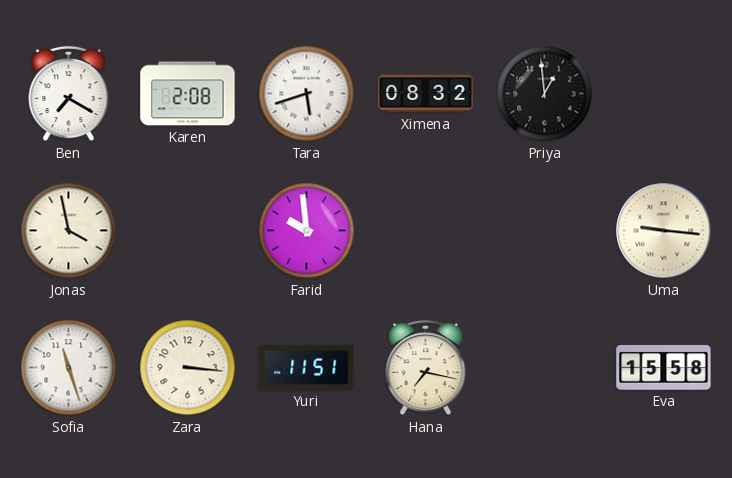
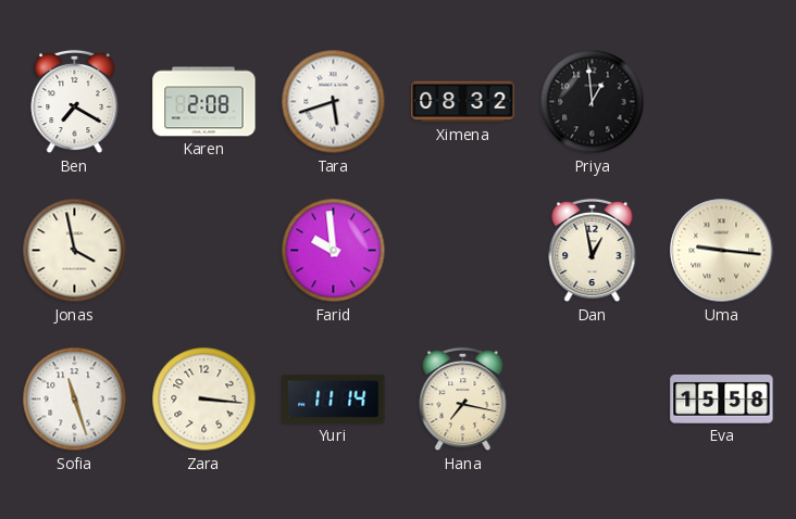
Dan: none -> 12:58 (593, 251)
Yuri: 11:51 -> 11:14 (334, 398)
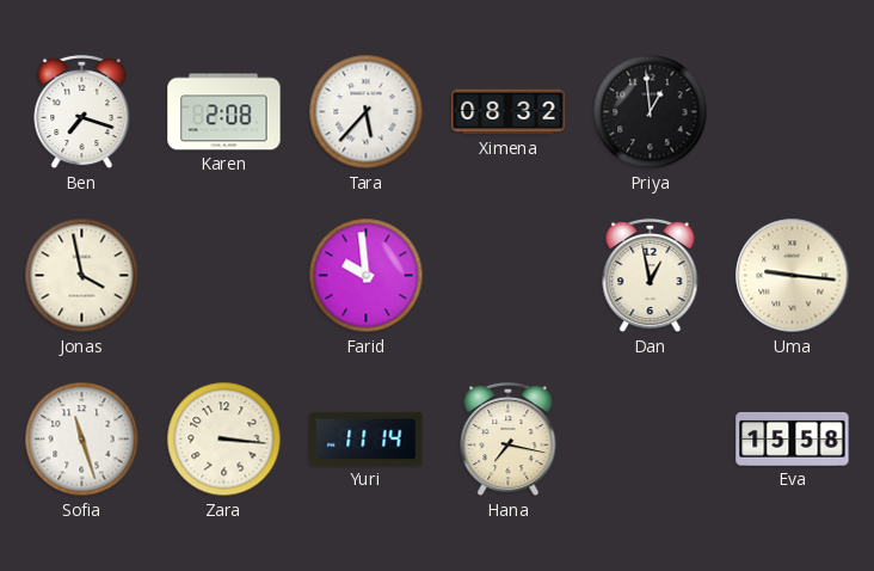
Ben: 7:20 -> 7:18 (82, 112)
Tara: 5:42 -> 5:37 (367, 112)
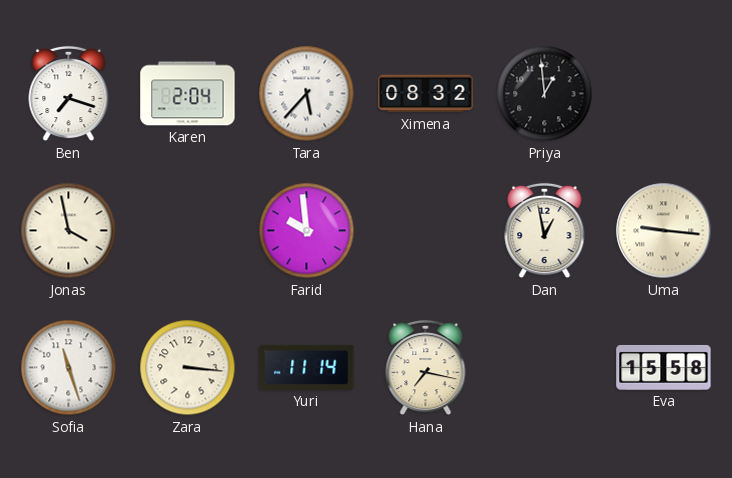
Karen: 2:08 -> 2:04 (188, 94)
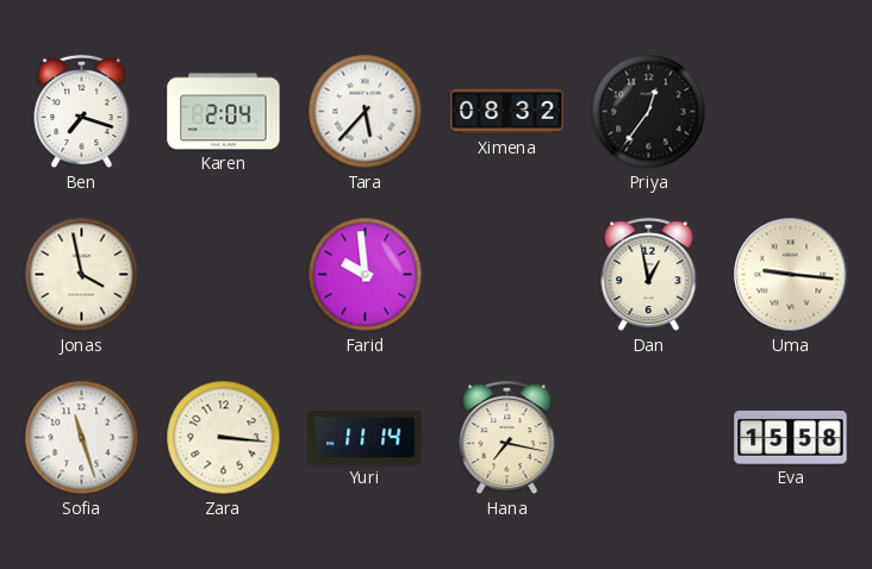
Priya: 12:59 -> 12:36 (649, 112)
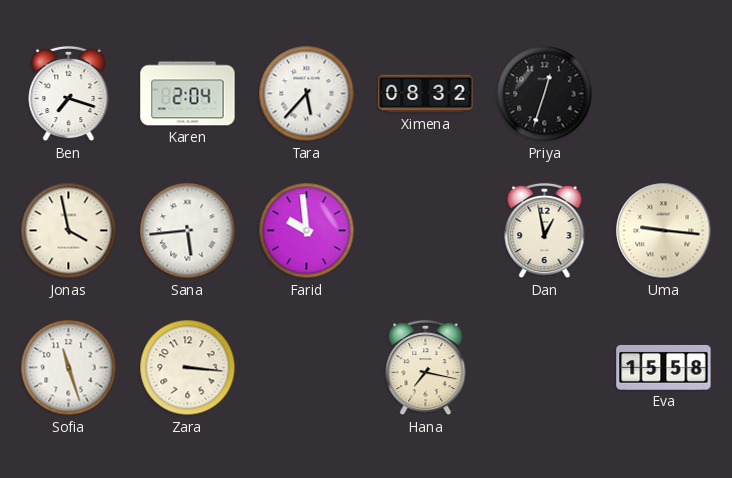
Priya: 12:36 -> 12:33 (545, 94)
Sana: none -> 5:44 (188, 231)
Yuri: 11:14 -> none (366, 437)
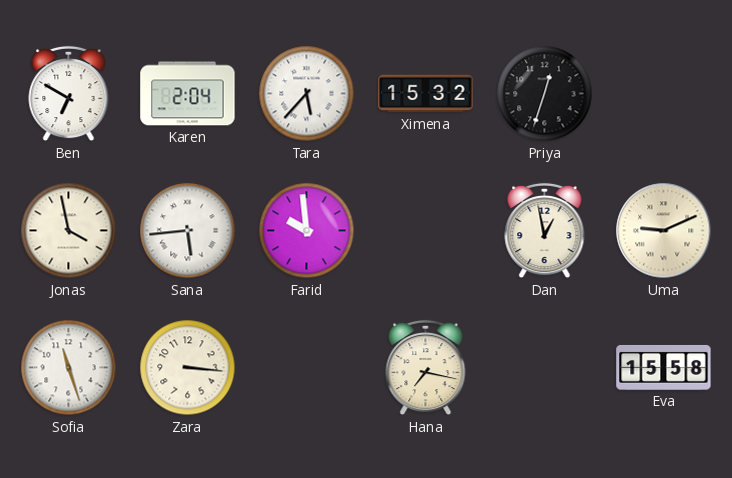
Ben: 7:18 -> 6:50 (69, 94)
Ximena: 08:32 -> 15:32 (426, 94)
Uma: 9:16 -> 9:11 (664, 231)
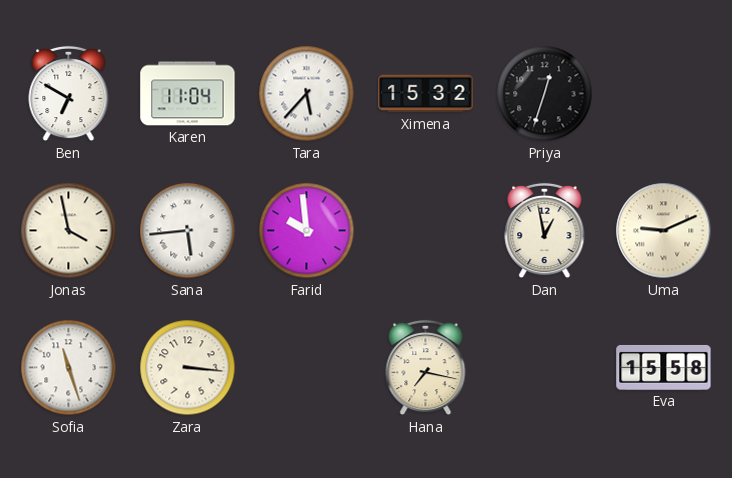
Karen: 2:04 -> 11:04 (188, 94)
